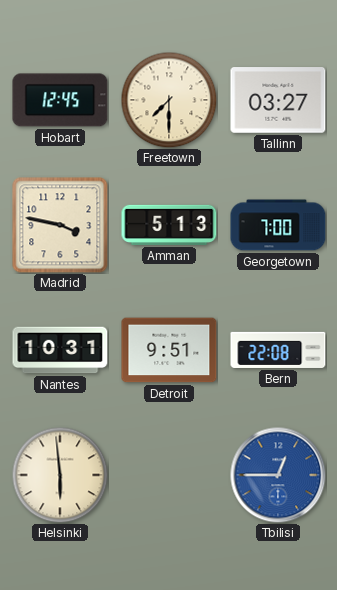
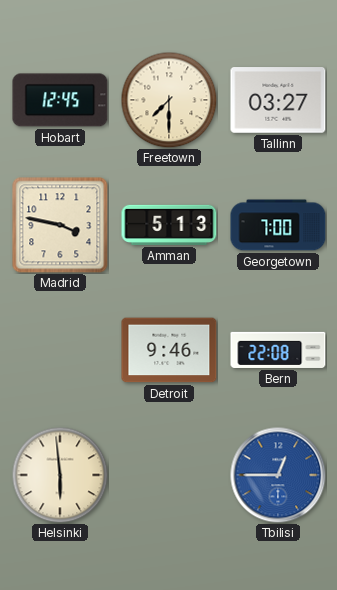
Nantes: 10:31 -> none (60, 350)
Detroit: 9:51 -> 9:46 (169, 350)
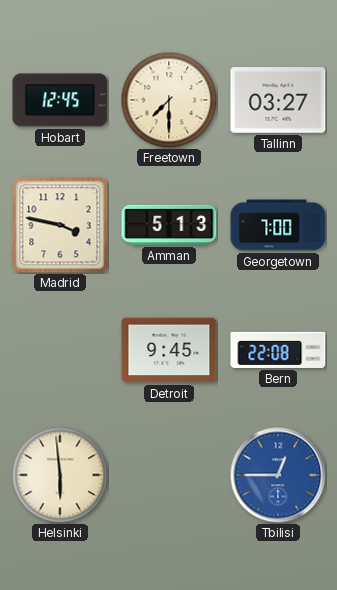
Detroit: 9:46 -> 9:45 (169, 350)
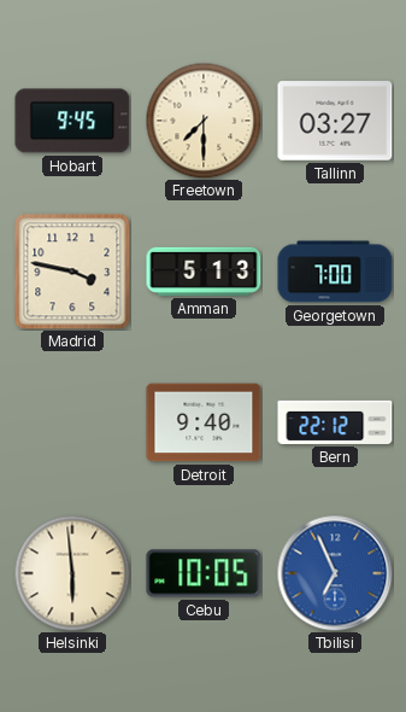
Hobart: 12:45 -> 9:45 (72, 121)
Detroit: 9:45 -> 9:40 (204, 422)
Bern: 22:08 -> 22:12 (335, 422)
Cebu: none -> 10:05 (204, 573)
Tbilisi: 12:45 -> 6:56 (335, 573)
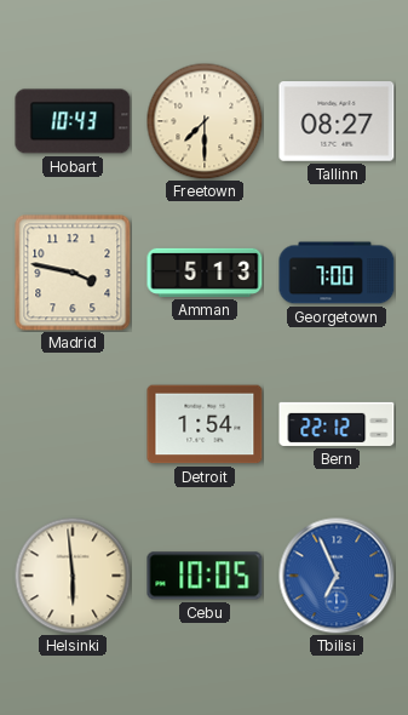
Hobart: 9:45 -> 10:43 (73, 121)
Tallinn: 03:27 -> 08:27 (337, 121)
Detroit: 9:40 -> 1:54 (205, 424)
